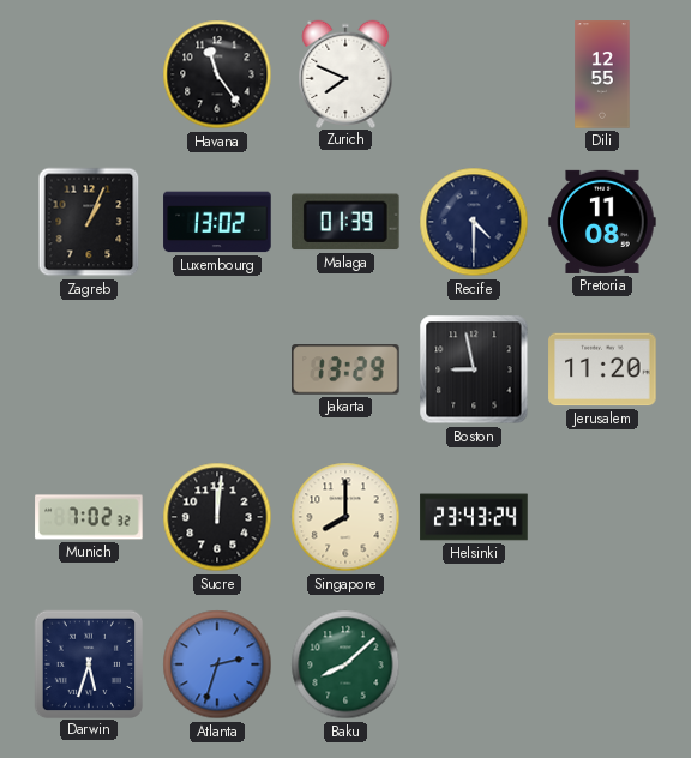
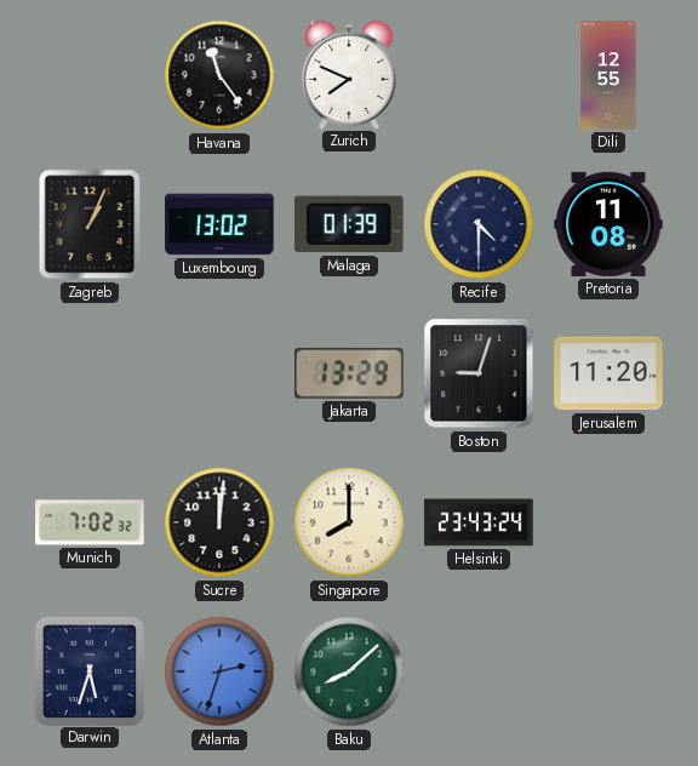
Boston: 8:58 -> 9:03 (479, 373)
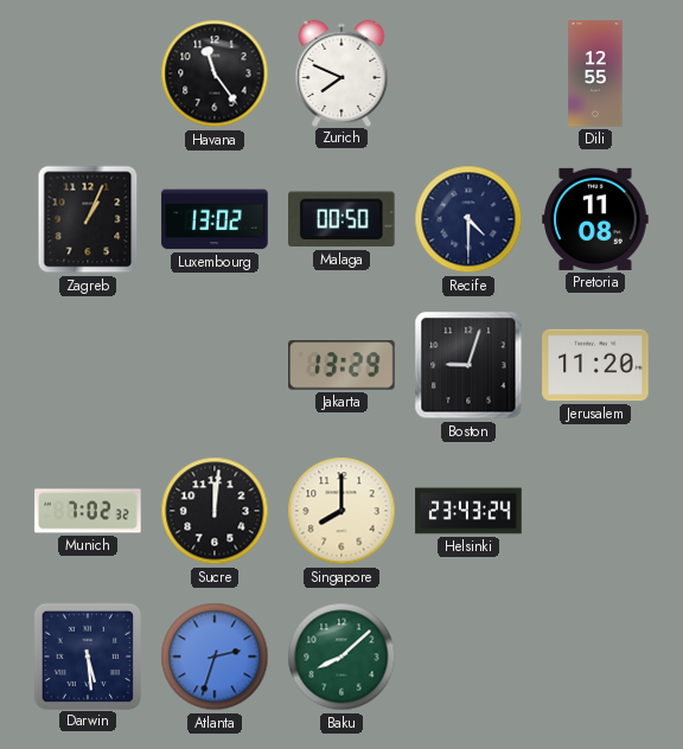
Malaga: 01:39 -> 00:50 (341, 219)
Darwin: 5:33 -> 5:29 (87, 655)
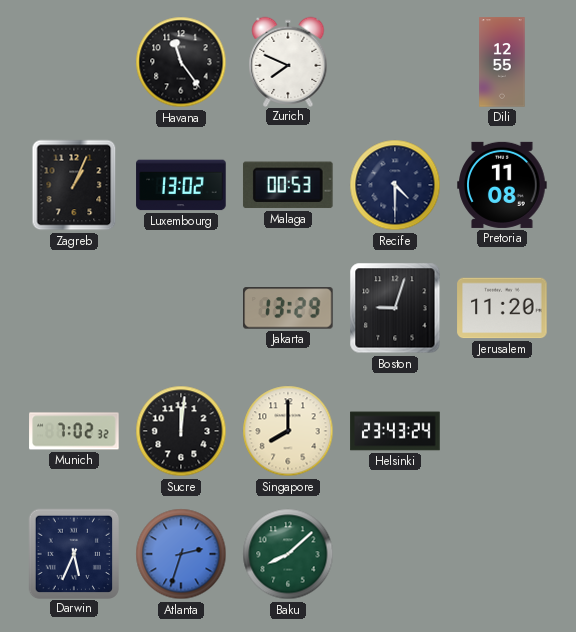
Malaga: 00:50 -> 00:53 (288, 185)
Darwin: 5:29 -> 5:34 (73, 553)
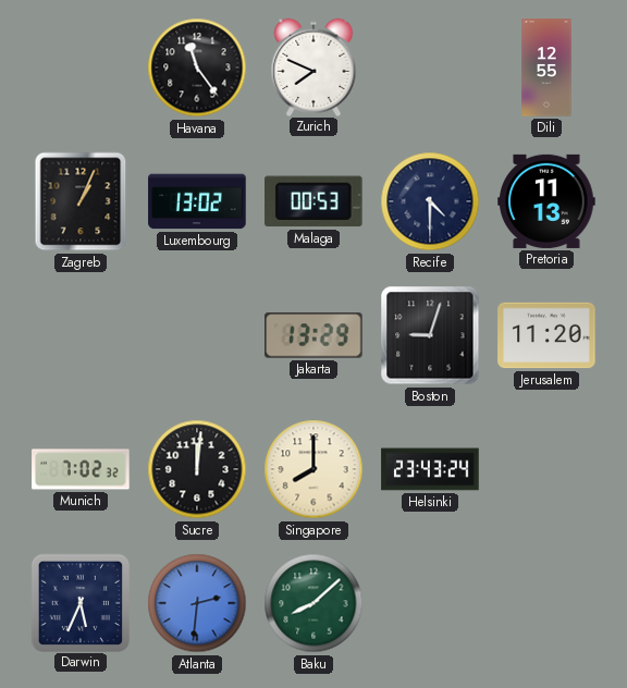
Pretoria: 11:08 -> 11:13 (546, 201)
Atlanta: 2:33 -> 2:31 (197, 603)
